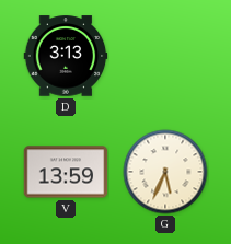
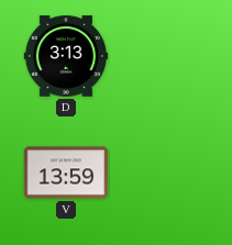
G: 5:34 -> none (165, 172)
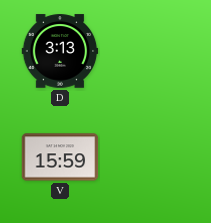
V: 13:59 -> 15:59 (60, 157)
